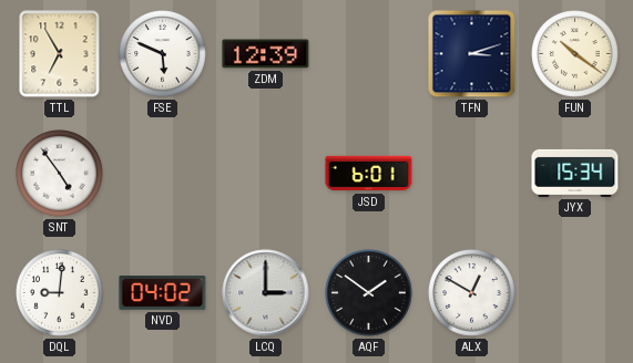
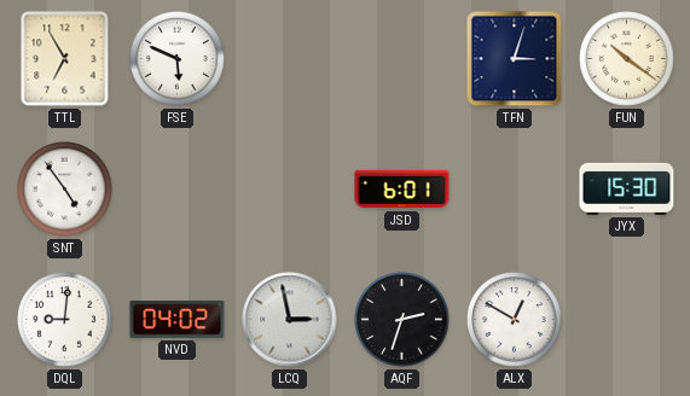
ZDM: 12:39 -> none (266, 54)
TFN: 3:12 -> 3:03 (515, 59)
JYX: 15:34 -> 15:30 (627, 188)
LCQ: 3:00 -> 2:58 (290, 320)
AQF: 1:51 -> 2:33 (402, 320)
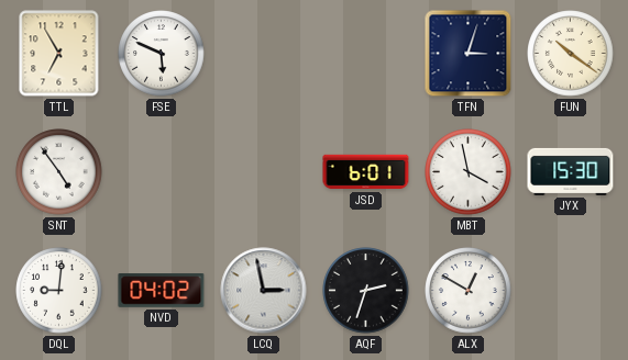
MBT: none -> 3:58 (469, 172)
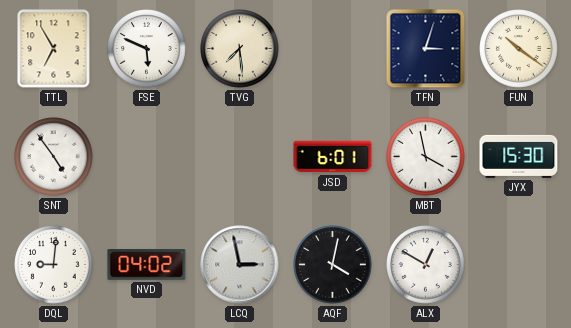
TVG: none -> 7:29 (240, 49)
AQF: 2:33 -> 4:02 (333, 265)
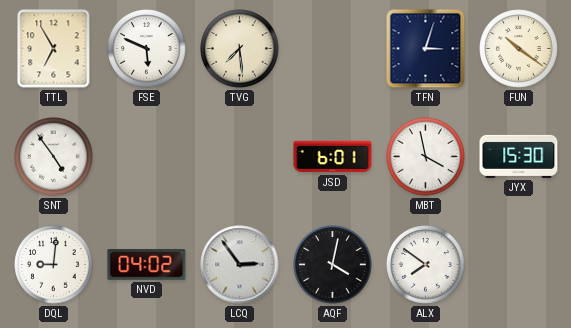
LCQ: 2:58 -> 2:54 (240, 265)
ALX: 12:50 -> 7:51 (426, 265)
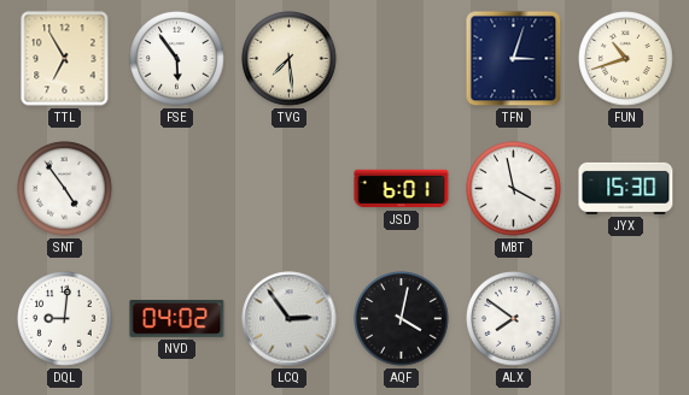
FSE: 5:49 -> 5:54 (177, 59)
FUN: 10:21 -> 10:42 (626, 59)
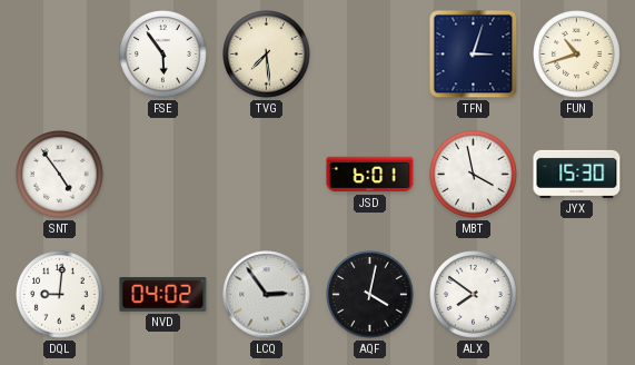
TTL: 6:55 -> none (65, 59)
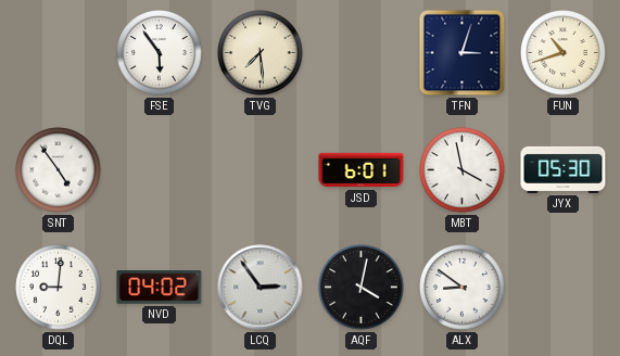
JYX: 15:30 -> 05:30 (564, 169)
ALX: 7:51 -> 8:51 (463, 288)
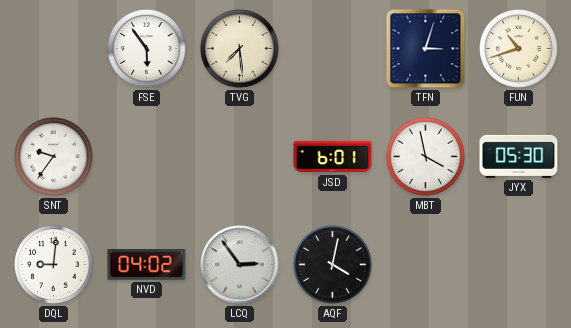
SNT: 4:54 -> 9:36 (54, 157)
ALX: 8:51 -> none (463, 288)
